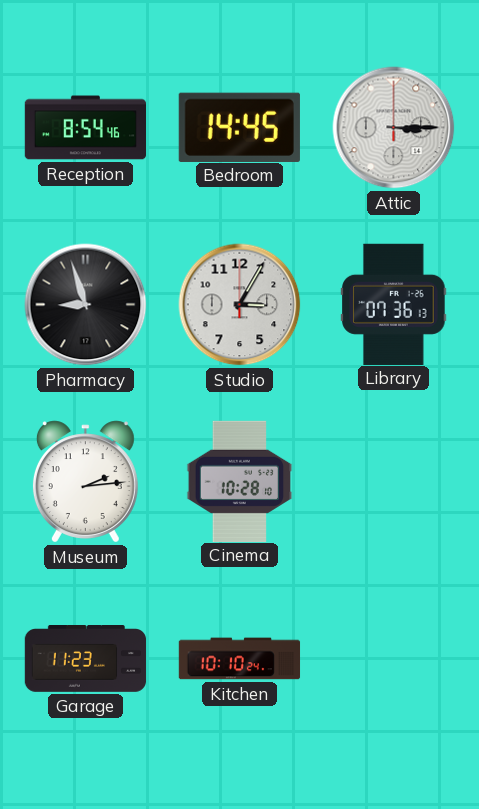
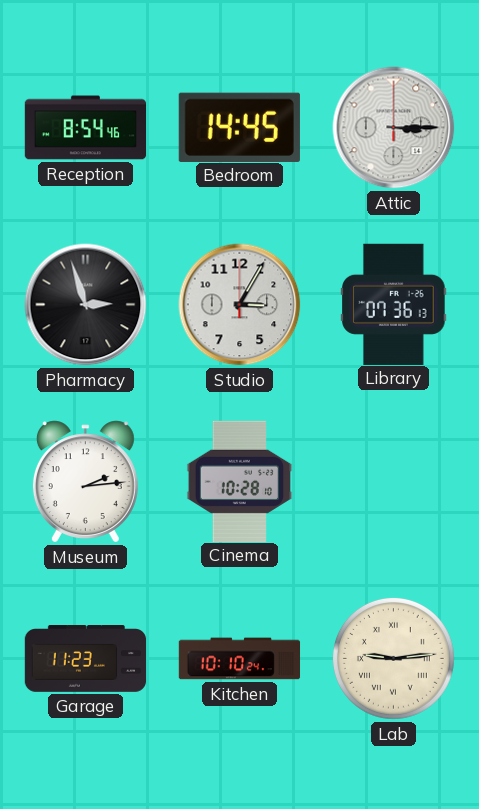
Pharmacy: 8:57 -> 2:57 (86, 305)
Lab: none -> 9:14 (393, 658)
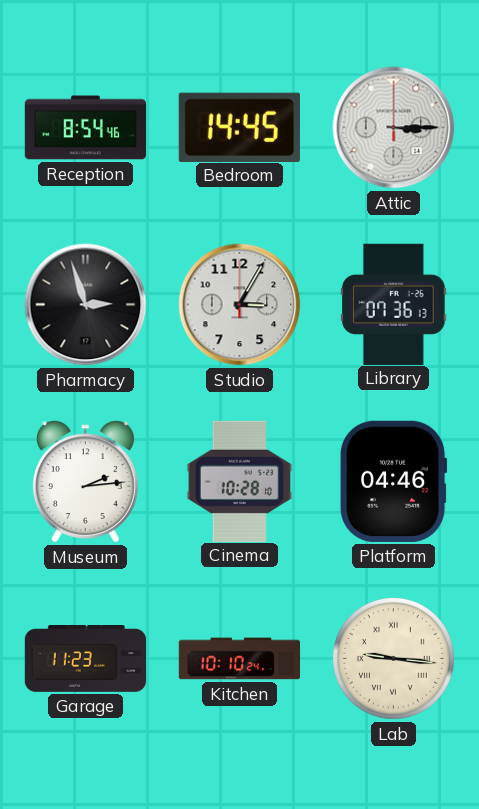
Platform: none -> 04:46 (393, 481)
Lab: 9:14 -> 9:16 (393, 658)
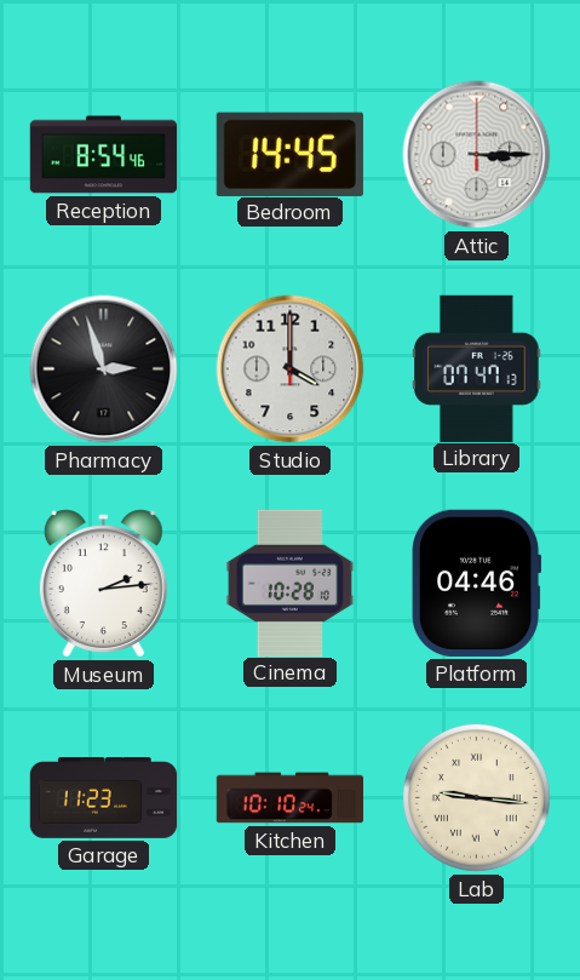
Studio: 3:05 -> 4:00 (291, 369)
Library: 07:36 -> 07:47 (477, 368)
